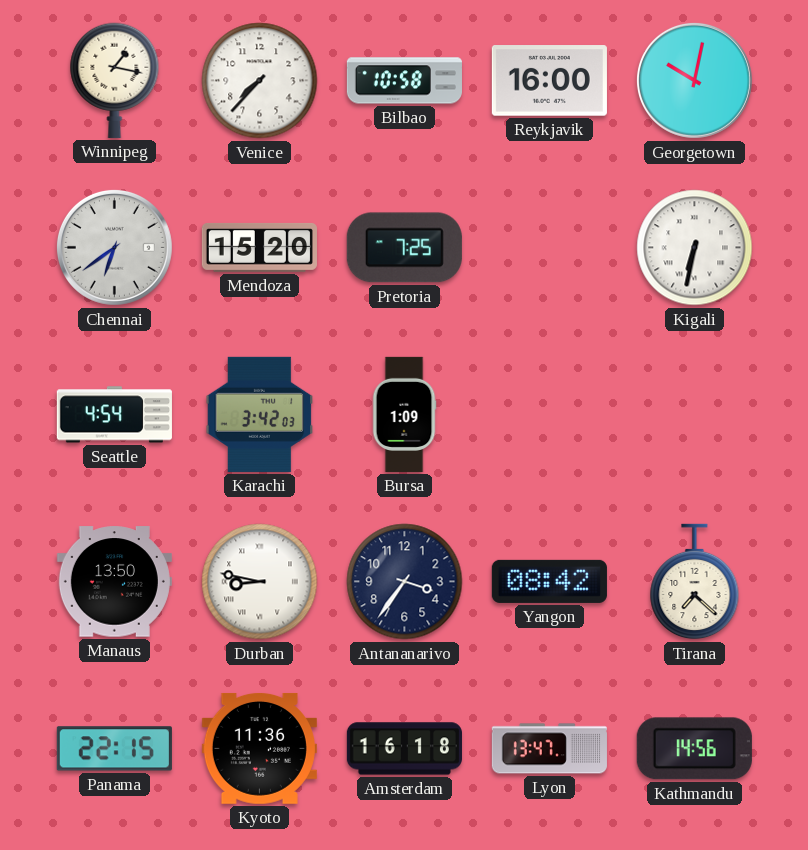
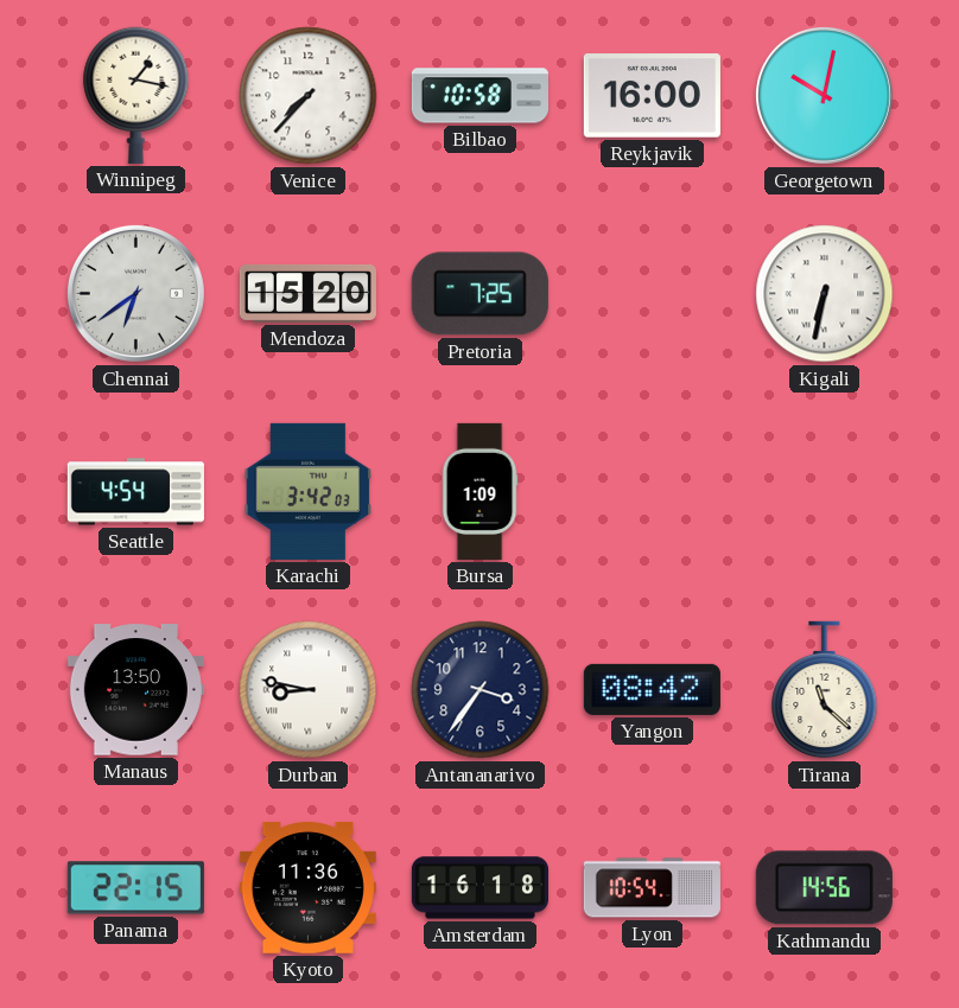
Tirana: 7:22 -> 11:22 (825, 690)
Lyon: 13:47 -> 10:54 (652, 888)
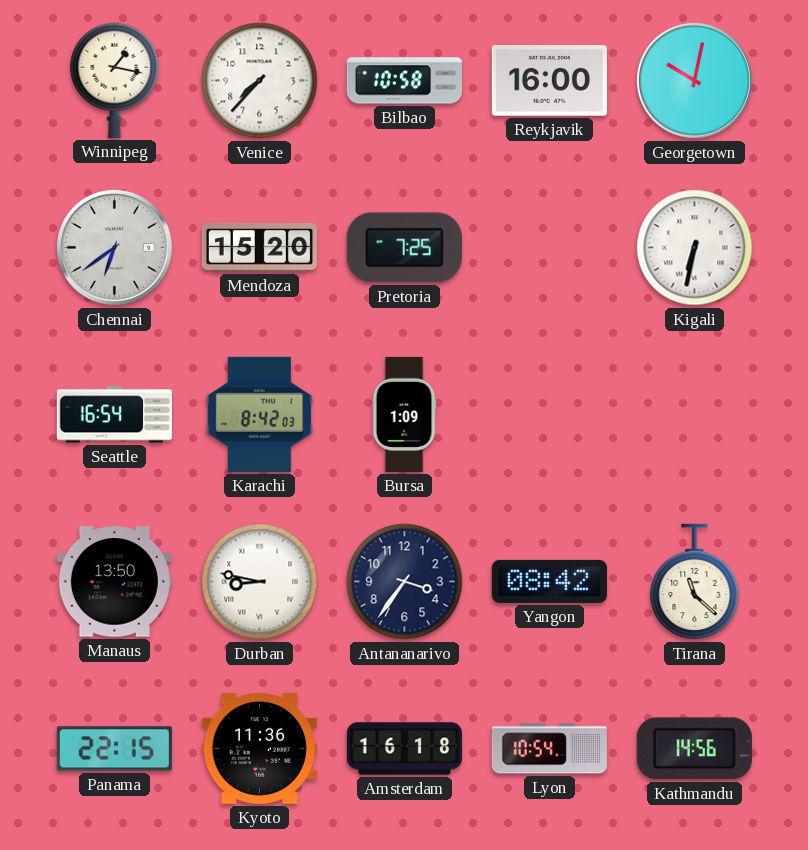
Seattle: 4:54 -> 16:54 (114, 415)
Karachi: 3:42 -> 8:42 (260, 414)
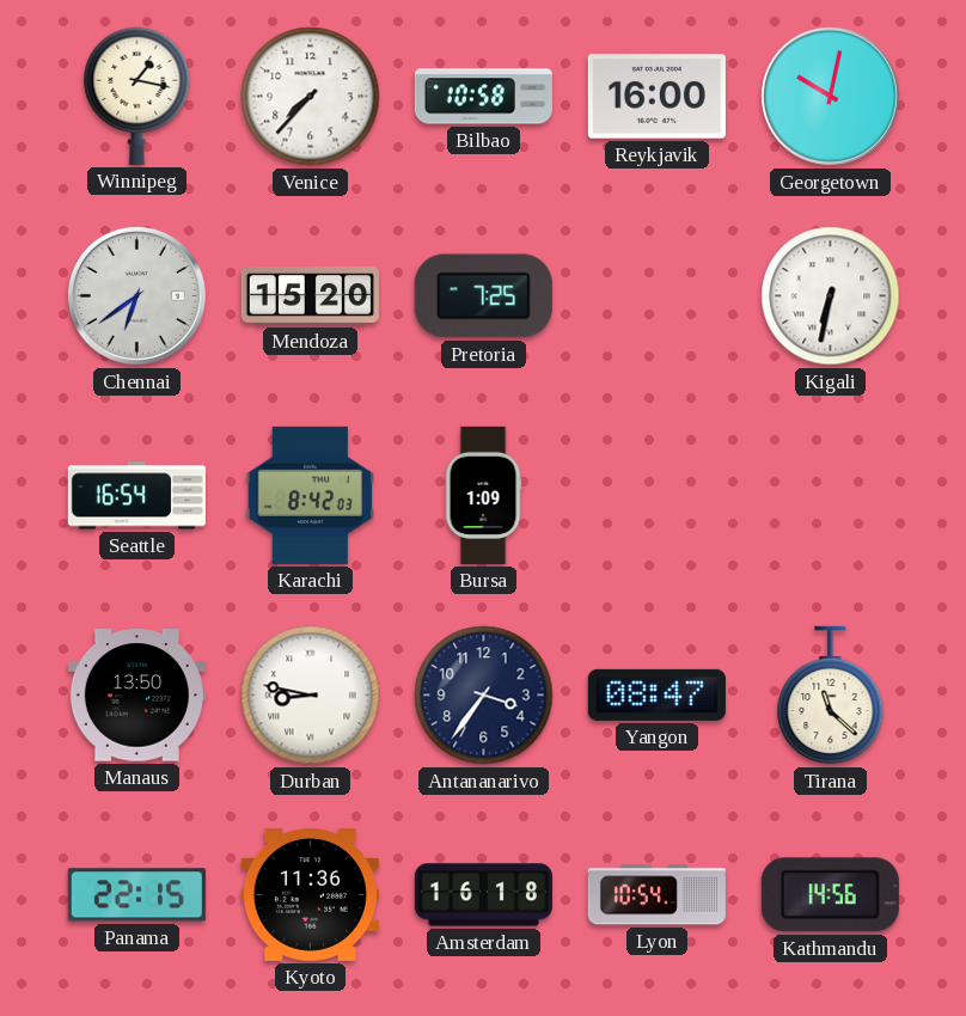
Yangon: 08:42 -> 08:47 (656, 694)
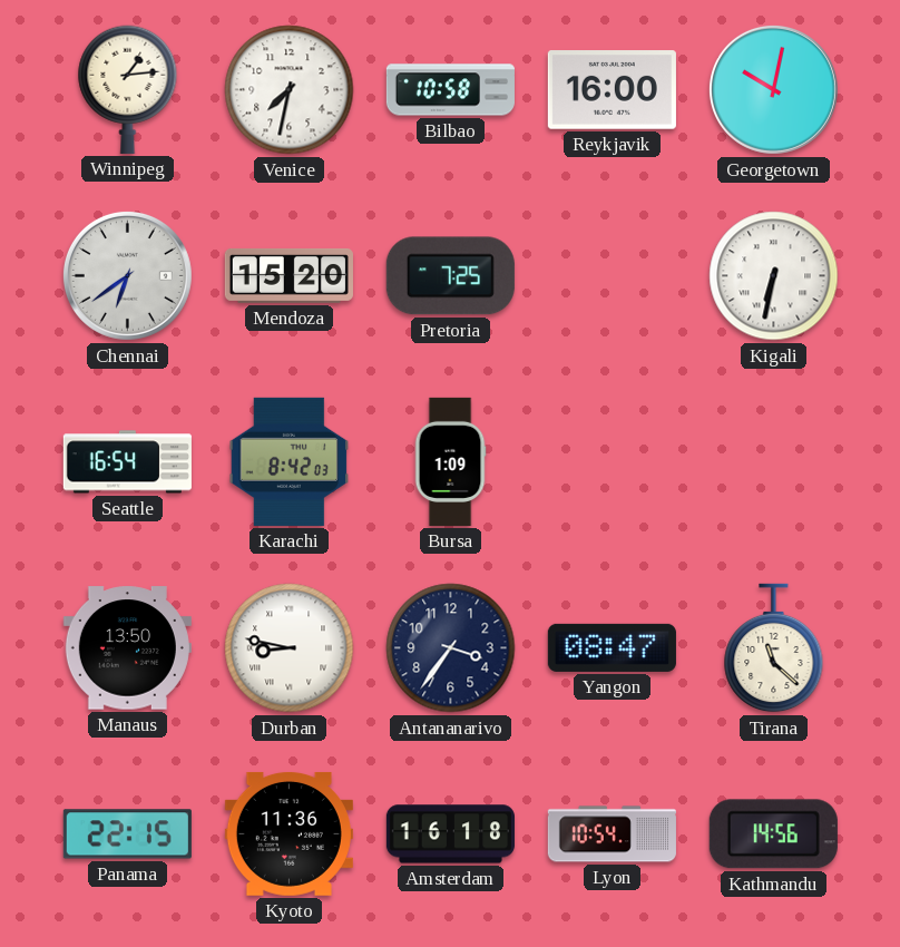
Winnipeg: 1:17 -> 1:14 (128, 89)
Venice: 7:37 -> 7:32 (290, 90)
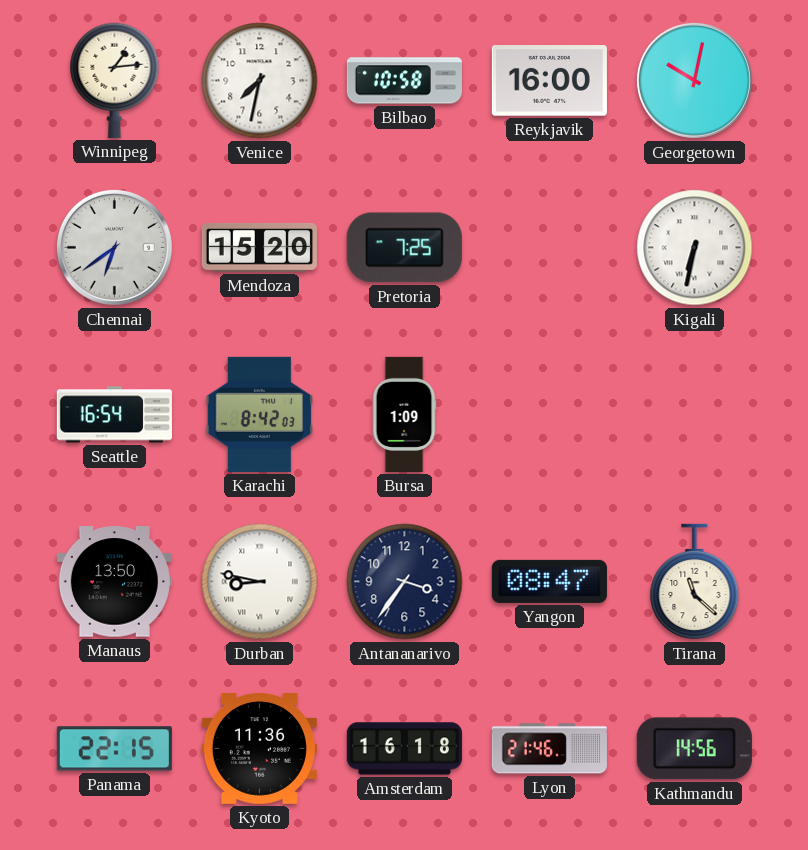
Lyon: 10:54 -> 21:46 (549, 749)
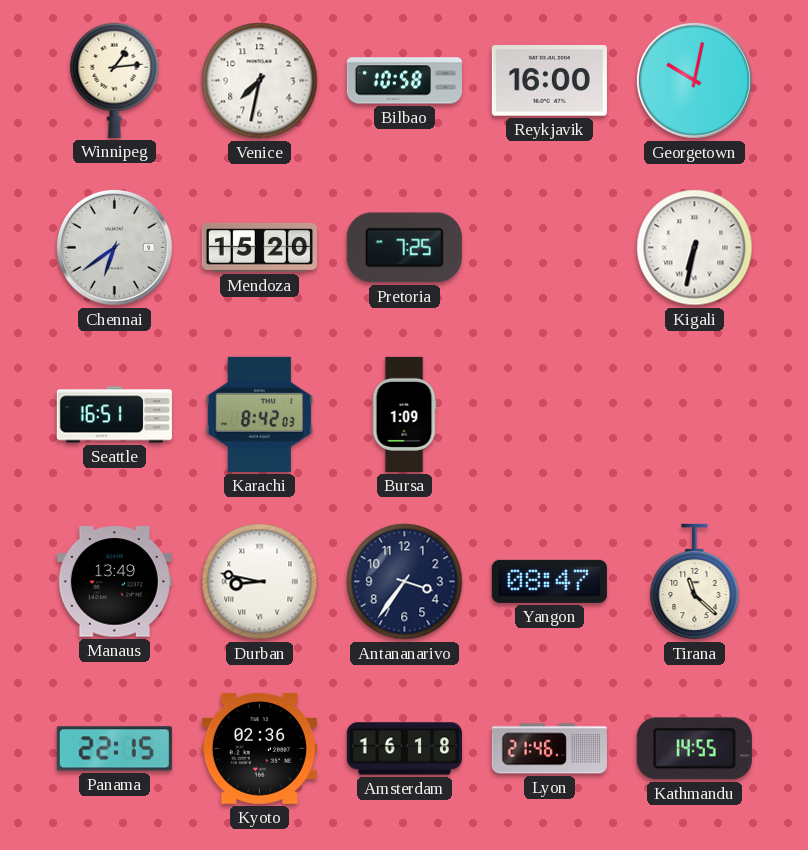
Seattle: 16:54 -> 16:51 (114, 415)
Manaus: 13:50 -> 13:49 (114, 582)
Kyoto: 11:36 -> 02:36 (259, 748)
Kathmandu: 14:56 -> 14:55 (694, 749)
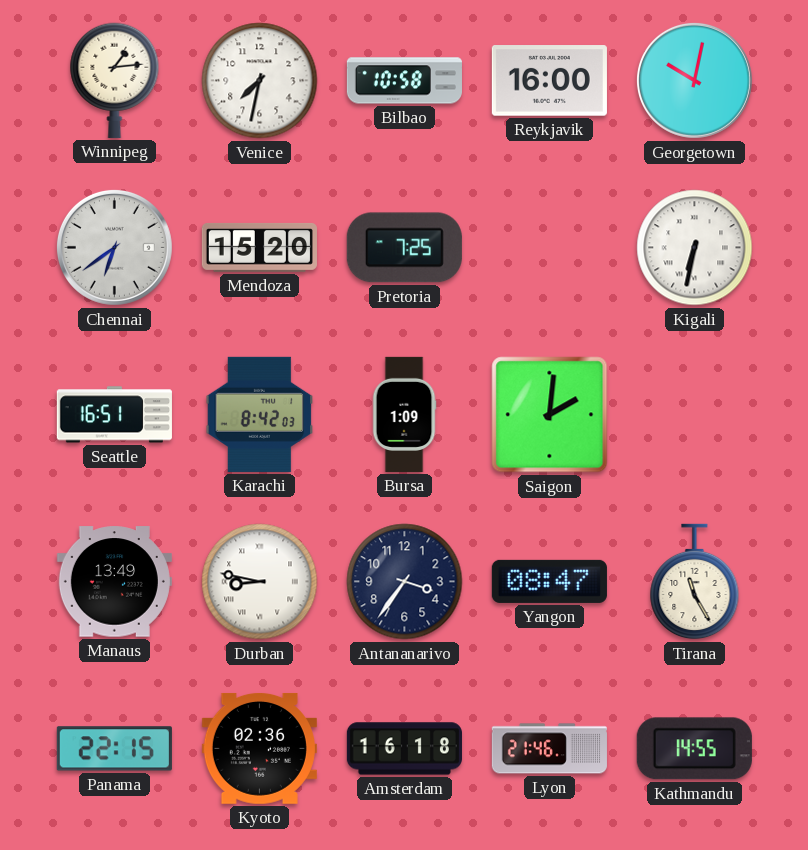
Saigon: none -> 2:01 (550, 415)
Tirana: 11:22 -> 11:25 (695, 582)
